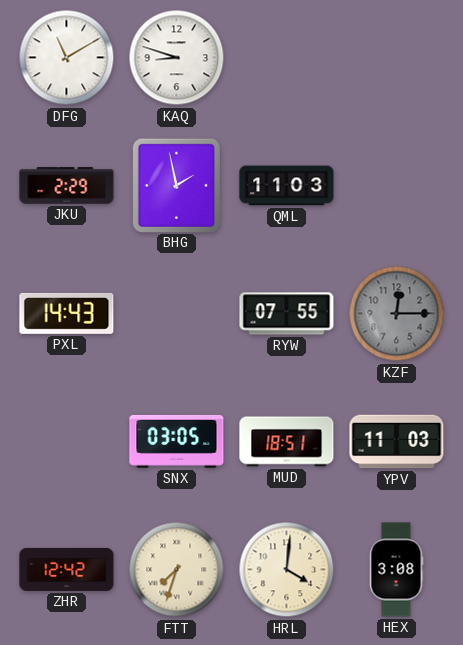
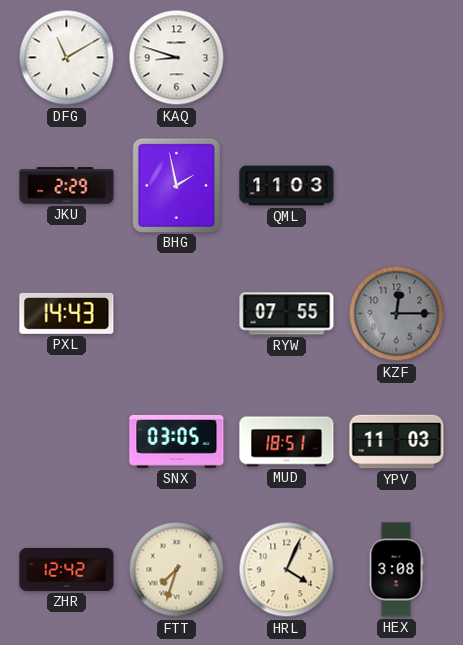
HRL: 4:01 -> 4:04 (287, 570)
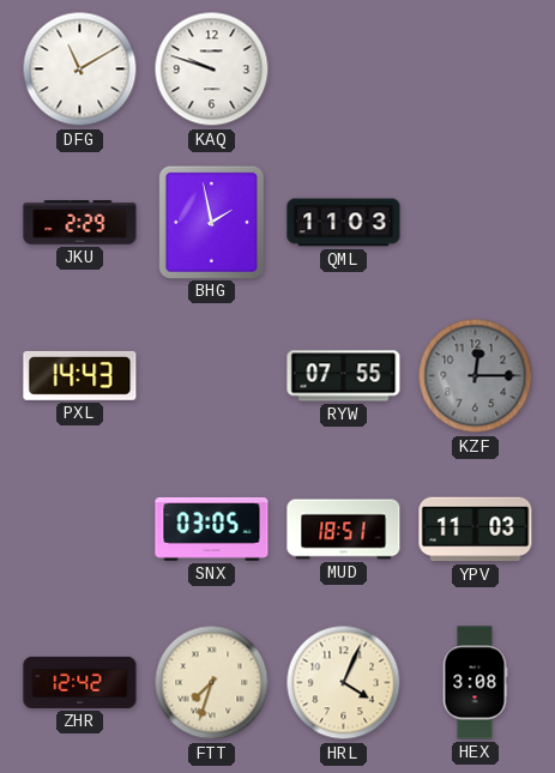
KAQ: 8:48 -> 9:48 (212, 70)
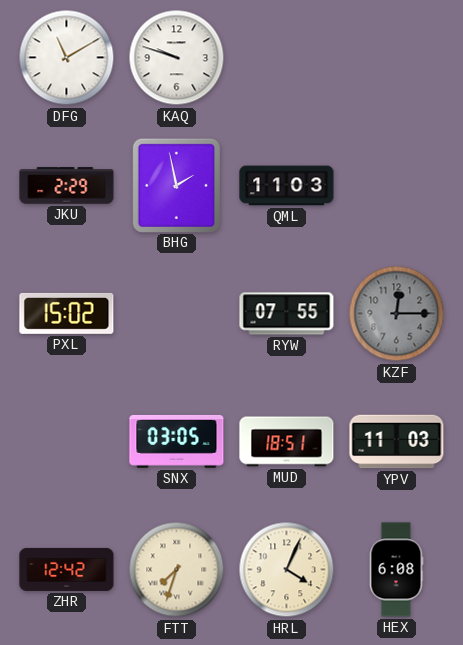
PXL: 14:43 -> 15:02 (67, 313)
HEX: 3:08 -> 6:08 (396, 570)
